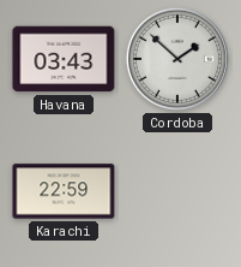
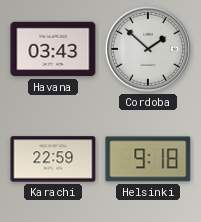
Helsinki: none -> 9:18 (148, 159)
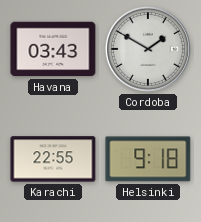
Cordoba: 1:52 -> 1:50 (148, 49)
Karachi: 22:59 -> 22:55 (53, 159)
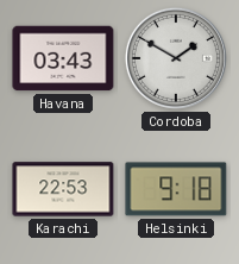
Karachi: 22:55 -> 22:53 (63, 189)
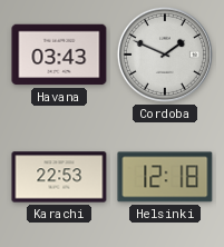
Cordoba: 1:50 -> 1:49 (165, 55)
Helsinki: 9:18 -> 12:18 (165, 177)
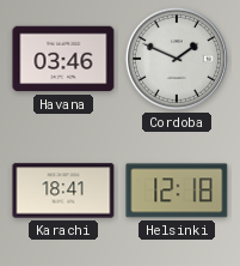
Havana: 03:43 -> 03:46 (63, 59)
Karachi: 22:53 -> 18:41 (63, 191)
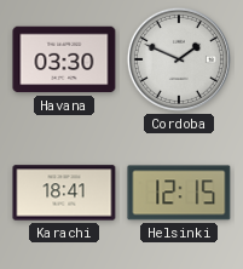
Havana: 03:46 -> 03:30 (64, 59)
Helsinki: 12:18 -> 12:15 (179, 193)
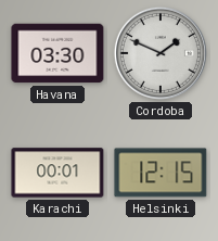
Karachi: 18:41 -> 00:01 (57, 173)
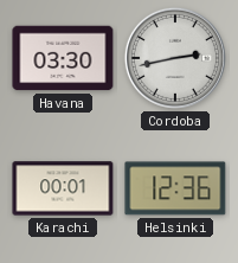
Cordoba: 1:49 -> 2:43 (175, 58)
Helsinki: 12:15 -> 12:36 (175, 188)
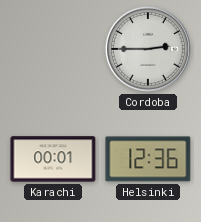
Havana: 03:30 -> none (63, 58)
Cordoba: 2:43 -> 2:45 (148, 49)
